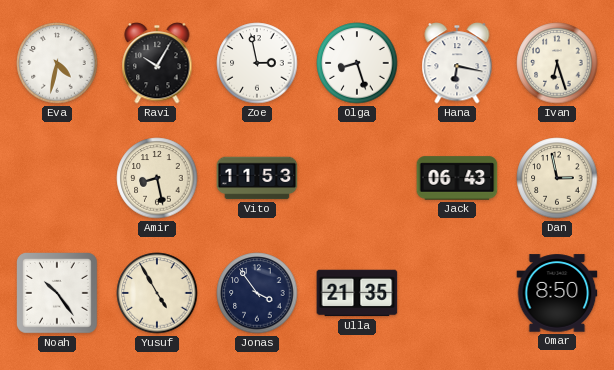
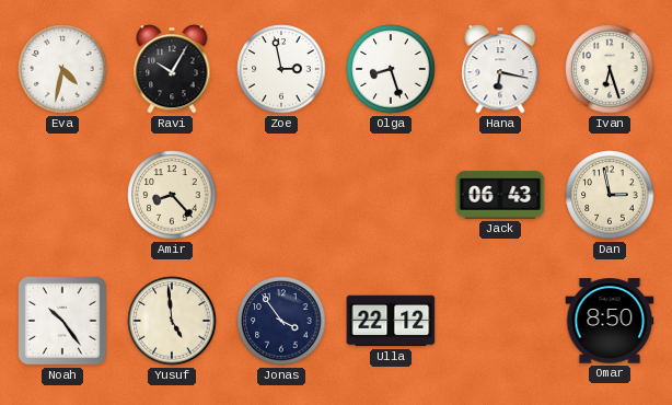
Amir: 8:28 -> 8:23 (172, 195)
Vito: 11:53 -> none (257, 178)
Yusuf: 4:55 -> 4:59 (172, 321)
Ulla: 21:35 -> 22:12 (391, 321)
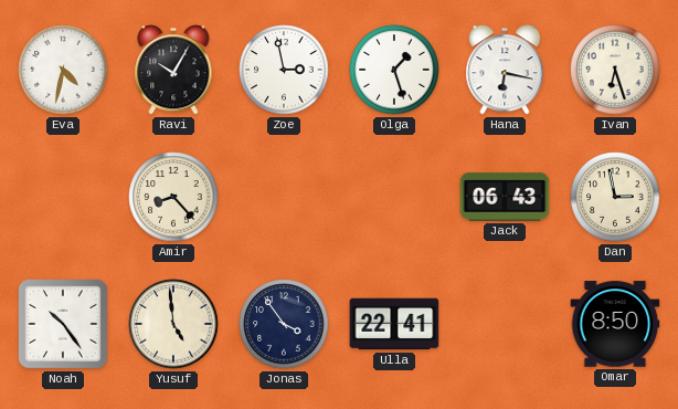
Olga: 8:27 -> 1:27 (394, 70)
Ulla: 22:12 -> 22:41 (394, 324)
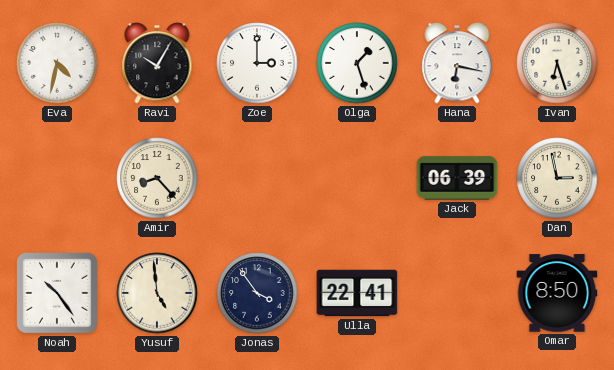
Zoe: 2:58 -> 3:00 (257, 63)
Jack: 06:43 -> 06:39 (457, 178)
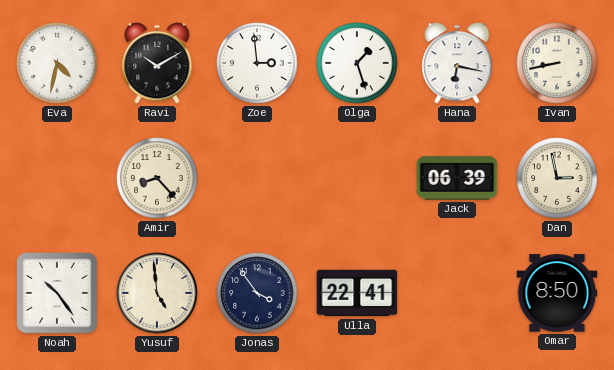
Ravi: 10:05 -> 10:10 (157, 63)
Zoe: 3:00 -> 2:59 (257, 63)
Ivan: 6:27 -> 8:43 (557, 63)
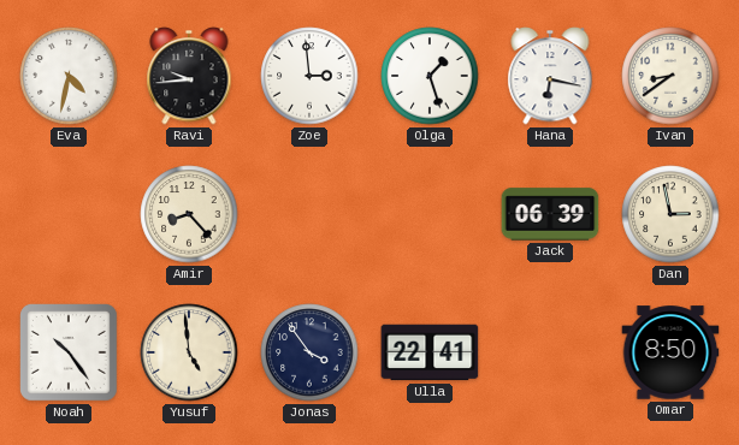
Ravi: 10:10 -> 9:44 (189, 76)
Ivan: 8:43 -> 8:39 (670, 76)
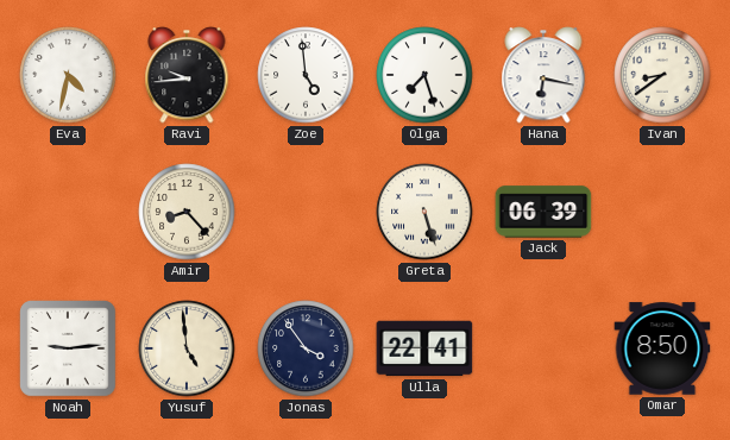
Zoe: 2:59 -> 4:59 (306, 75)
Olga: 1:27 -> 7:27 (424, 75)
Greta: none -> 5:27 (424, 212)
Dan: 2:58 -> none (670, 214)
Noah: 10:24 -> 9:14 (69, 350)
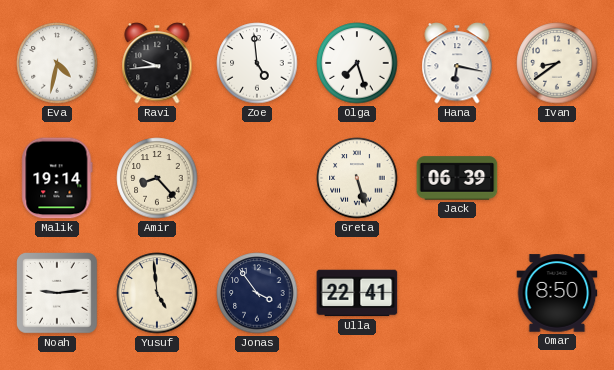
Malik: none -> 19:14 (57, 178)
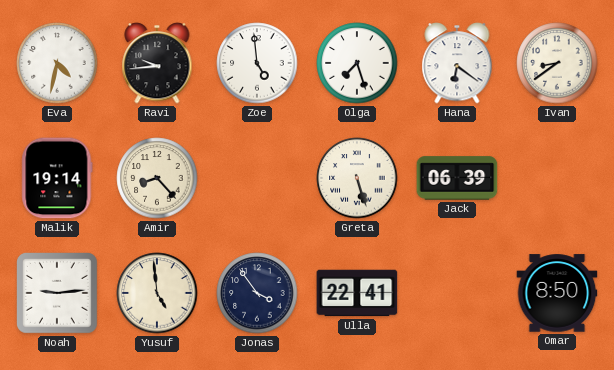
Hana: 6:17 -> 6:21 (457, 63)
